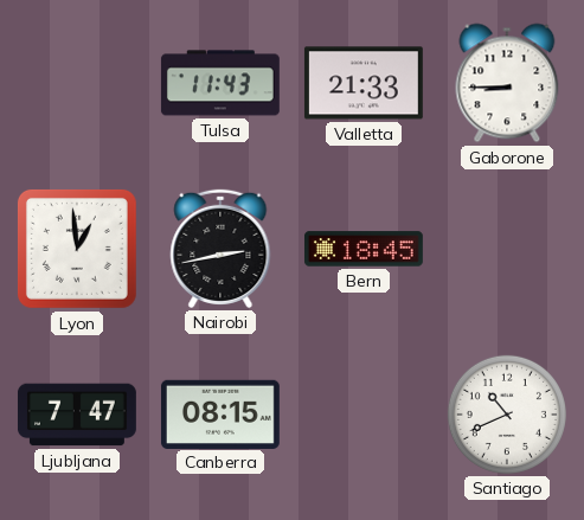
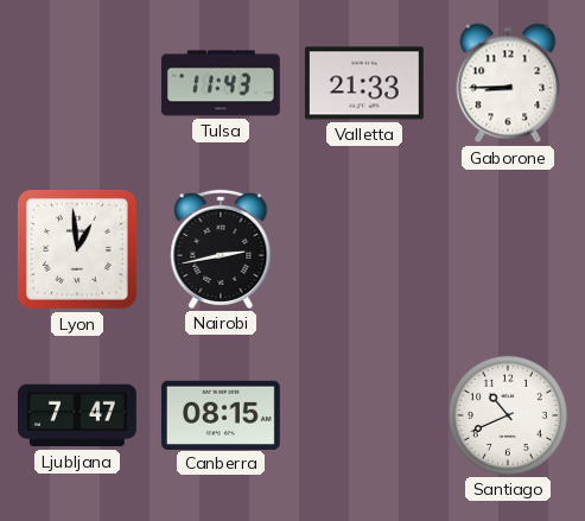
Bern: 18:45 -> none (364, 249)
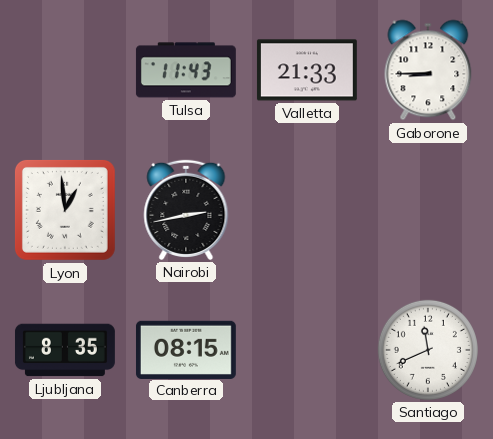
Ljubljana: 7:47 -> 8:35 (65, 350)
Santiago: 10:41 -> 11:41 (428, 350)
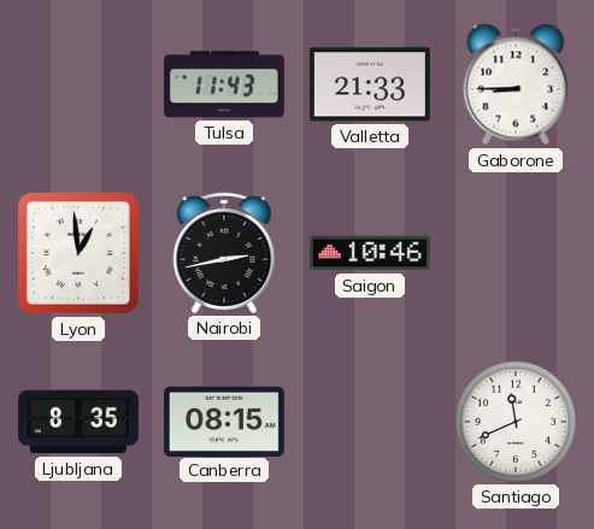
Saigon: none -> 10:46 (370, 253)
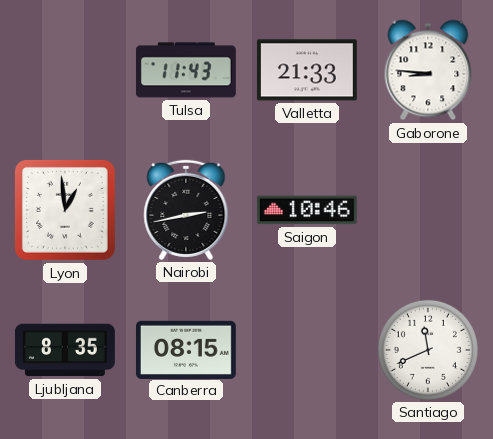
Gaborone: 8:45 -> 8:46 (428, 70)
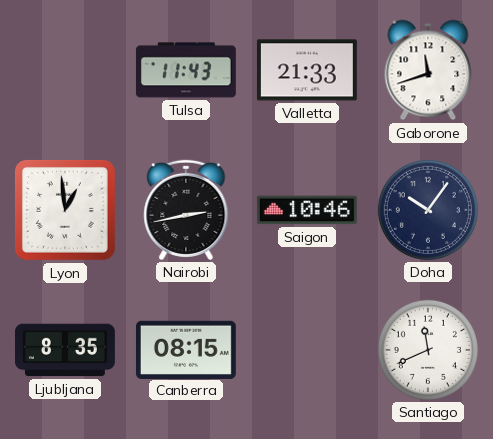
Gaborone: 8:46 -> 11:42 (428, 70)
Doha: none -> 10:06 (428, 210)
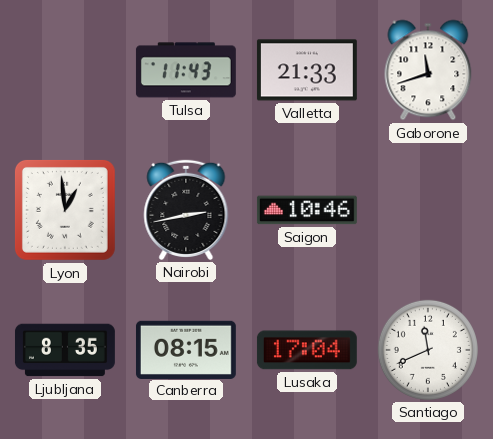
Doha: 10:06 -> none (428, 210)
Lusaka: none -> 17:04 (307, 350)
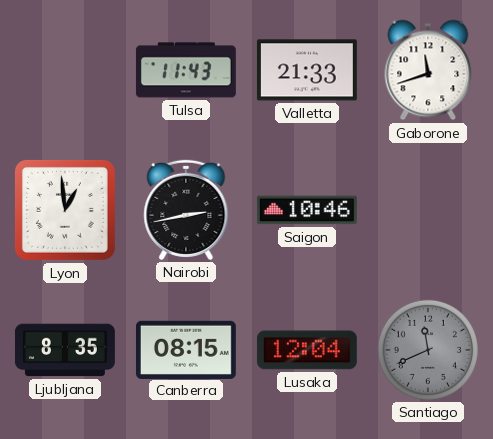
Lusaka: 17:04 -> 12:04 (307, 350)
Santiago dial: white -> grey (428, 350)
